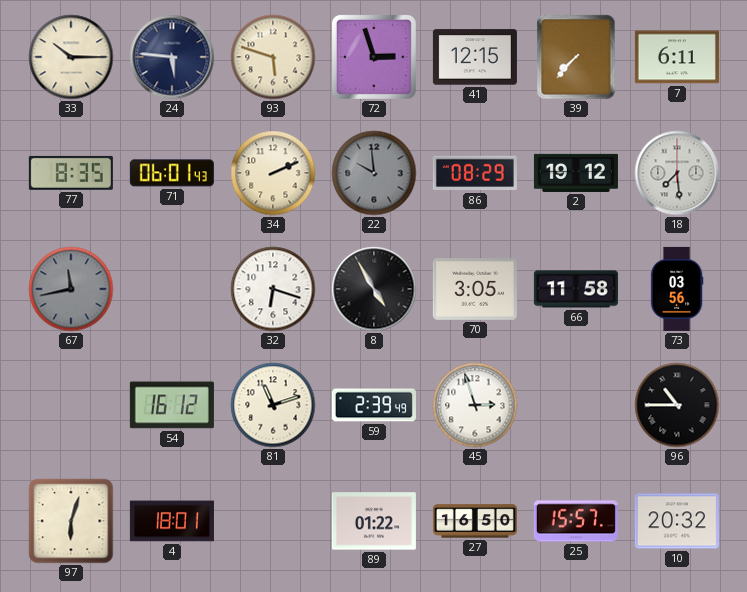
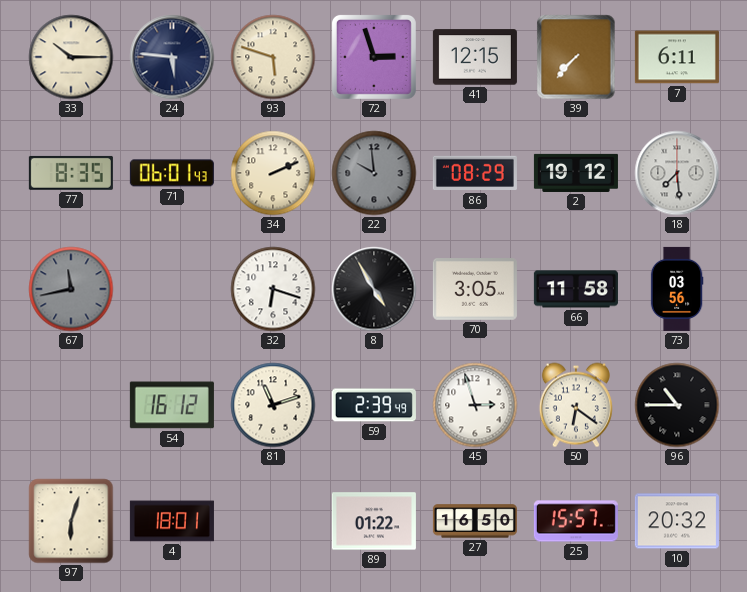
50: none -> 6:21 (576, 405)
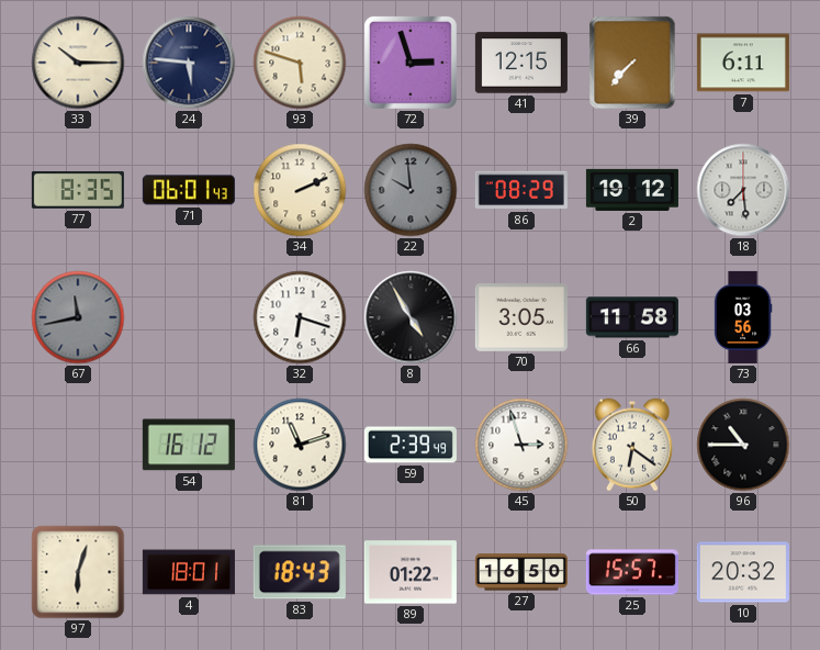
83: none -> 18:43 (300, 572)
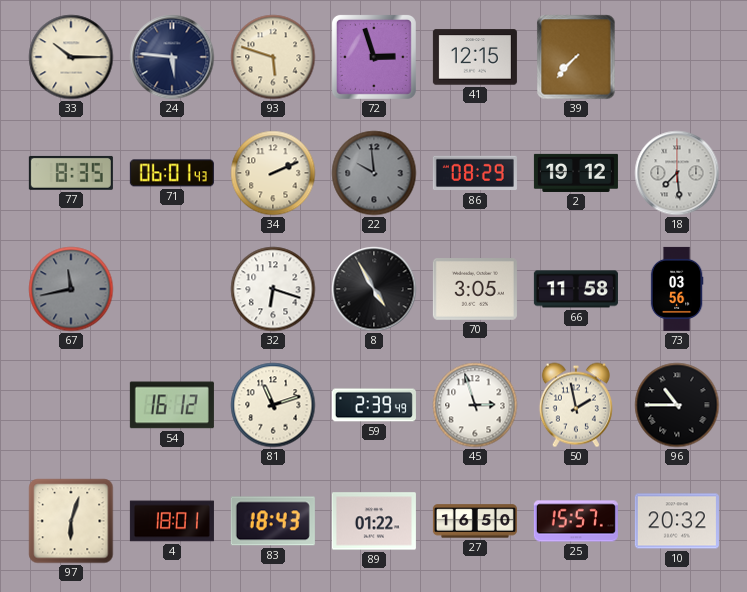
7: 6:11 -> none (743, 63)
50: 6:21 -> 1:58 (576, 405)
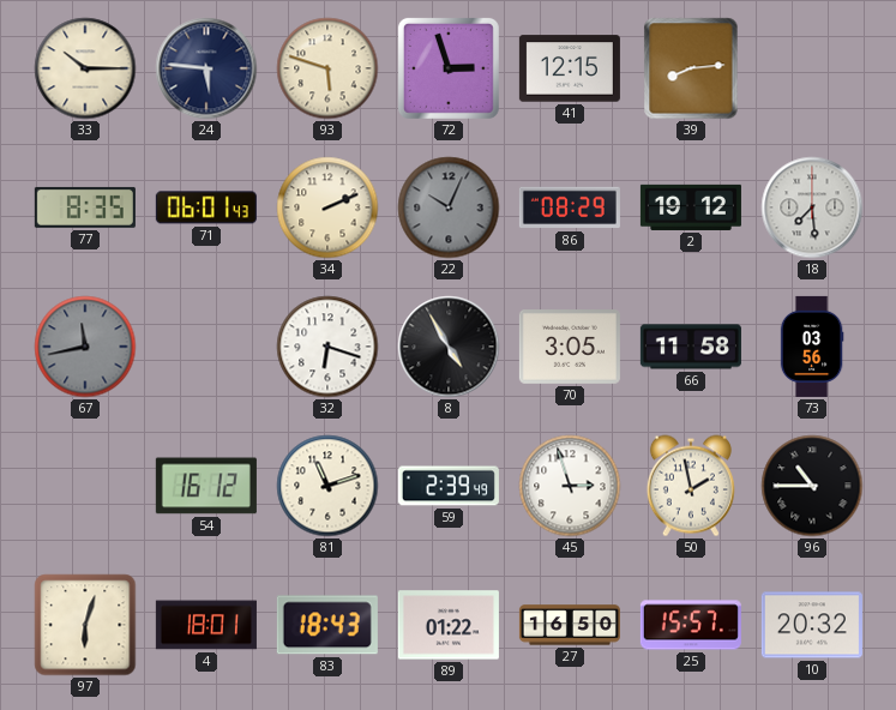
39: 7:37 -> 8:14 (691, 68)
22: 9:59 -> 10:04 (449, 207)
